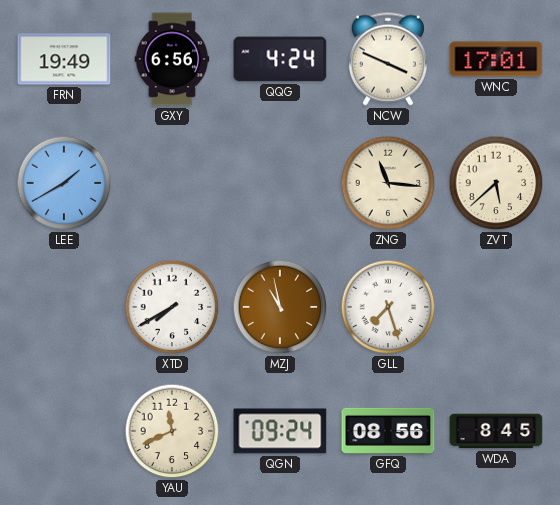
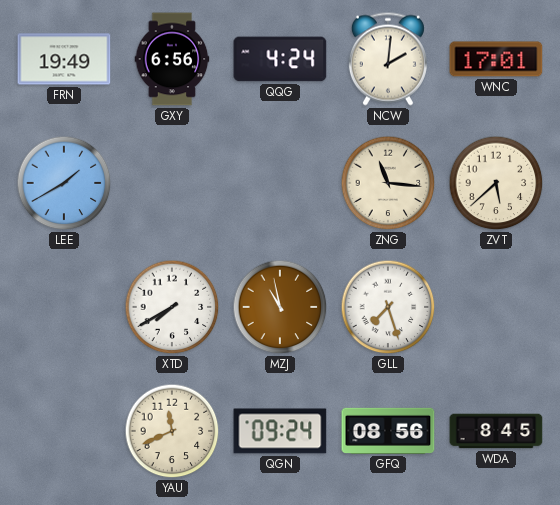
NCW: 3:49 -> 2:01 (388, 59)
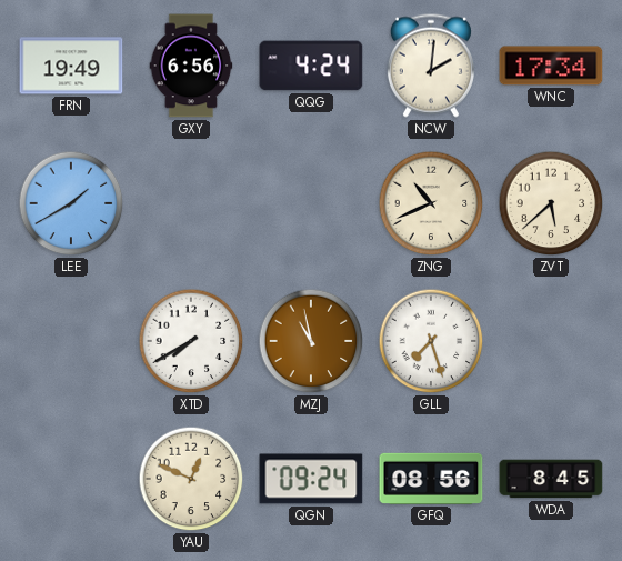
WNC: 17:01 -> 17:34 (551, 66)
ZNG: 11:16 -> 10:41 (431, 203)
YAU: 11:41 -> 12:49 (191, 479)
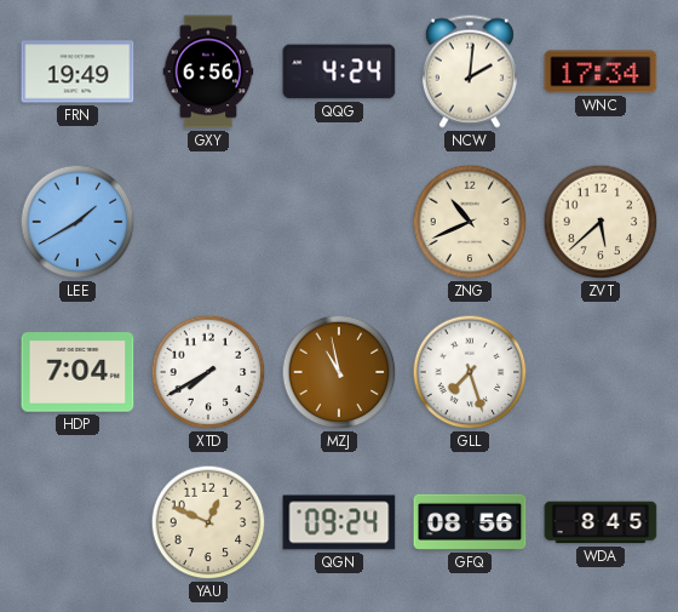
HDP: none -> 7:04 (77, 372)
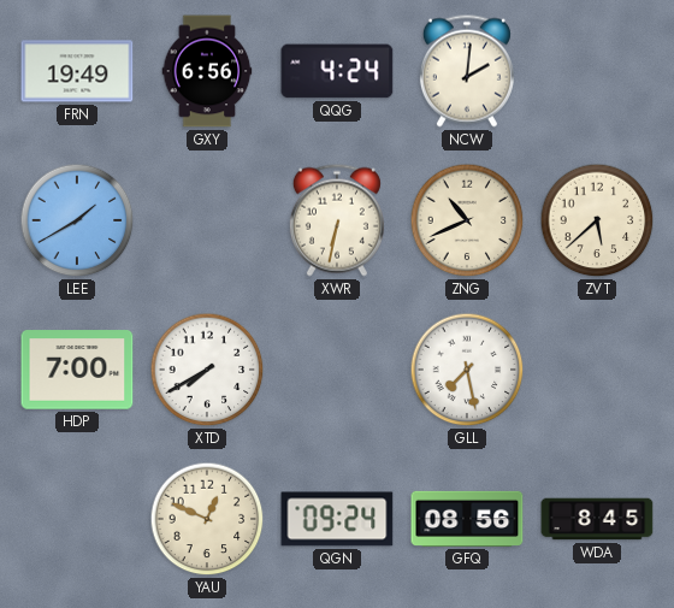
WNC: 17:34 -> none (601, 72)
XWR: none -> 6:32 (337, 220)
HDP: 7:04 -> 7:00 (77, 370)
MZJ: 10:58 -> none (339, 372)
GLL: 7:27 -> 7:28 (467, 370)
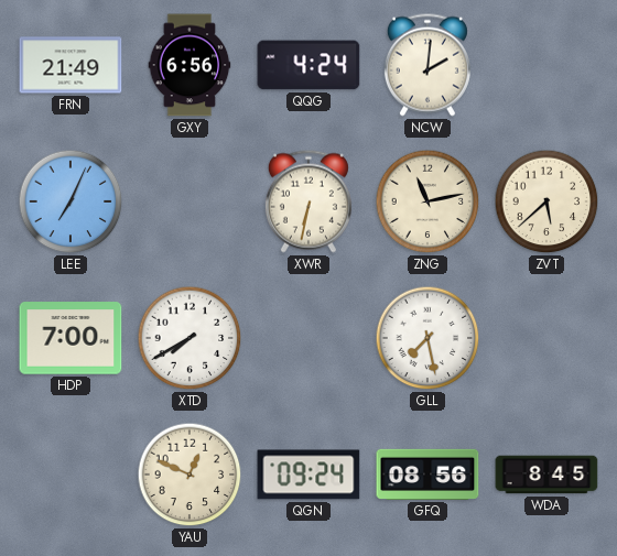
FRN: 19:49 -> 21:49 (71, 65)
LEE: 1:40 -> 7:04 (71, 201)
ZNG: 10:41 -> 11:13 (427, 201)
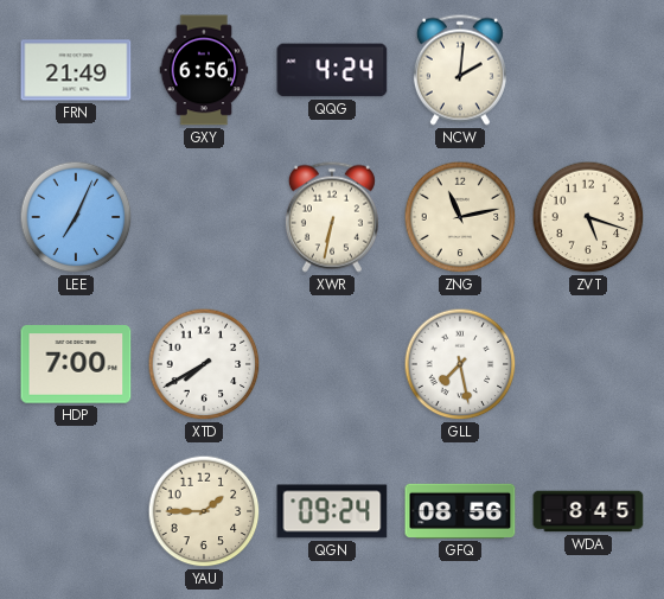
ZVT: 5:38 -> 5:18 (588, 217)
YAU: 12:49 -> 1:45 (204, 511)
